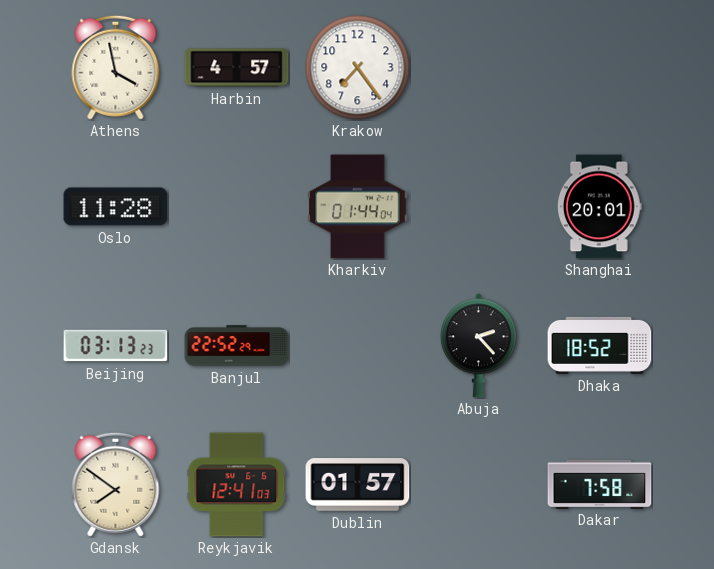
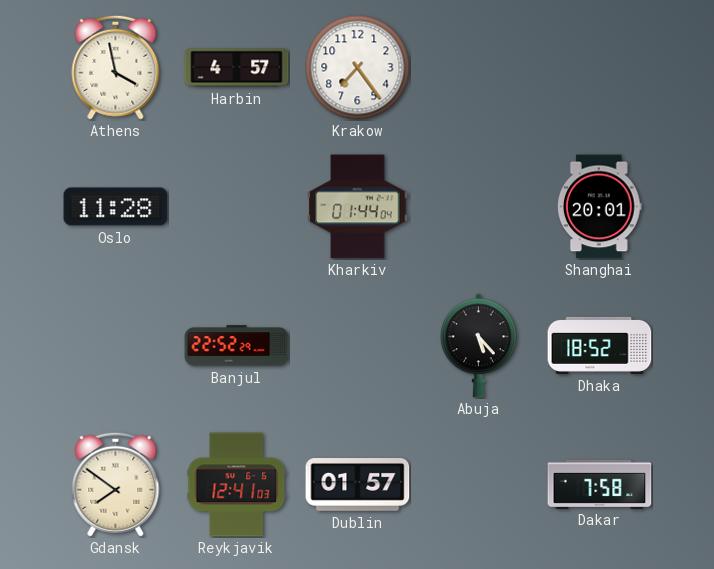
Beijing: 03:13 -> none (116, 346)
Abuja: 2:23 -> 5:23 (478, 346)
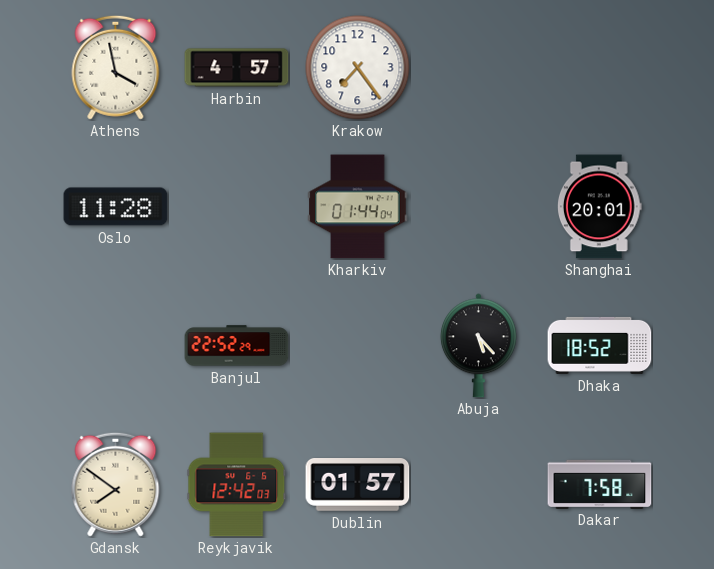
Reykjavik: 12:41 -> 12:42 (237, 485)
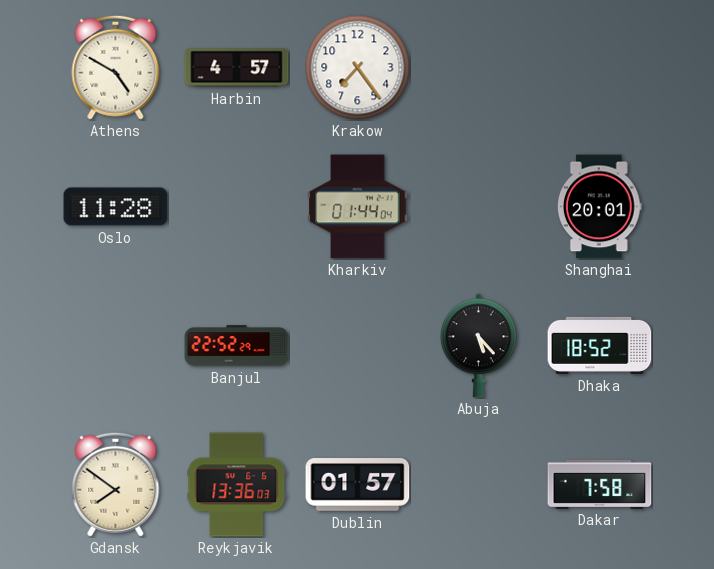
Athens: 3:58 -> 4:50 (116, 67)
Reykjavik: 12:42 -> 13:36 (237, 485)
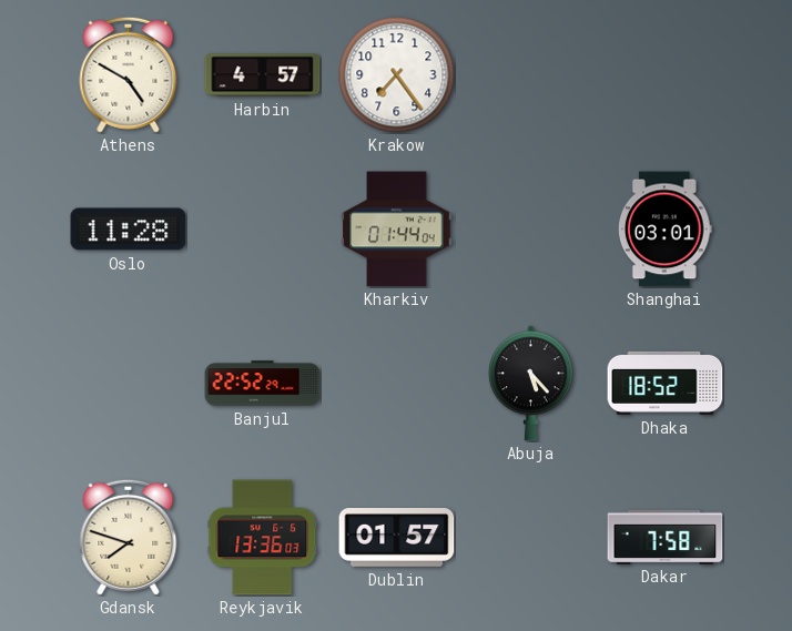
Shanghai: 20:01 -> 03:01 (664, 230)
Gdansk: 7:51 -> 7:48 (129, 537)
